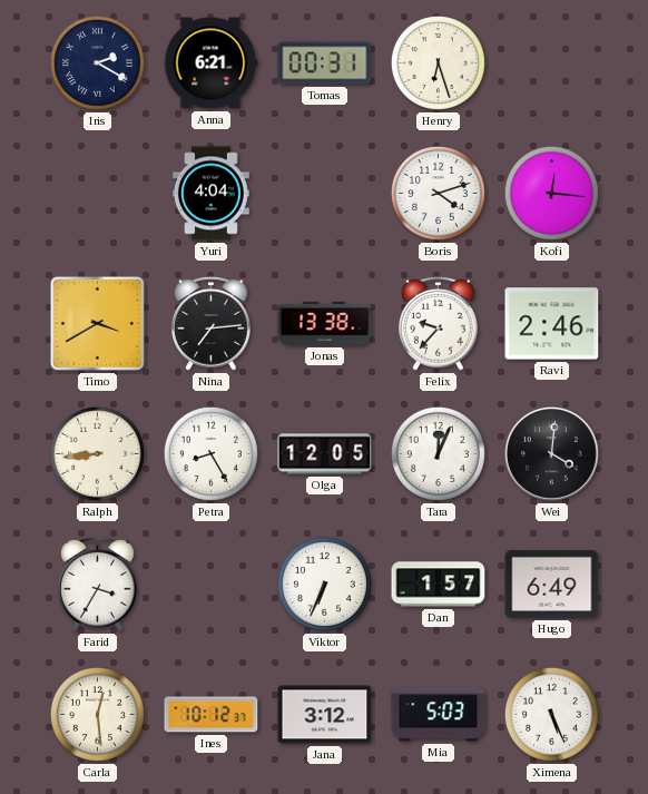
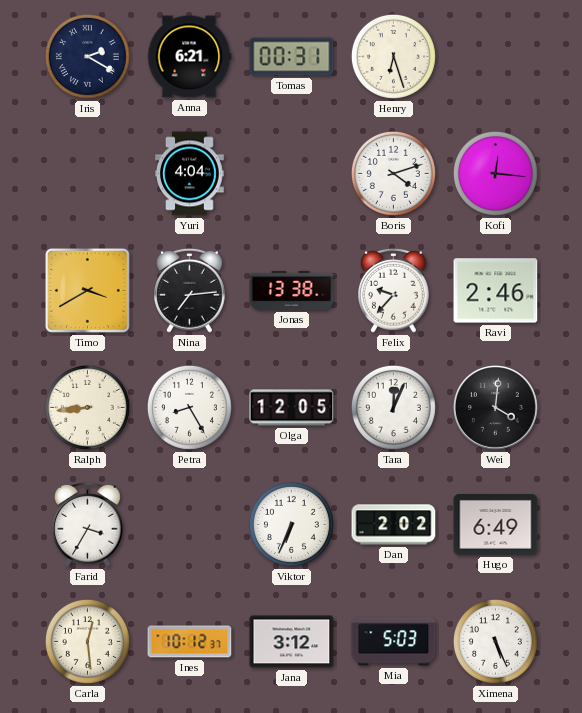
Dan: 1:57 -> 2:02 (394, 525)
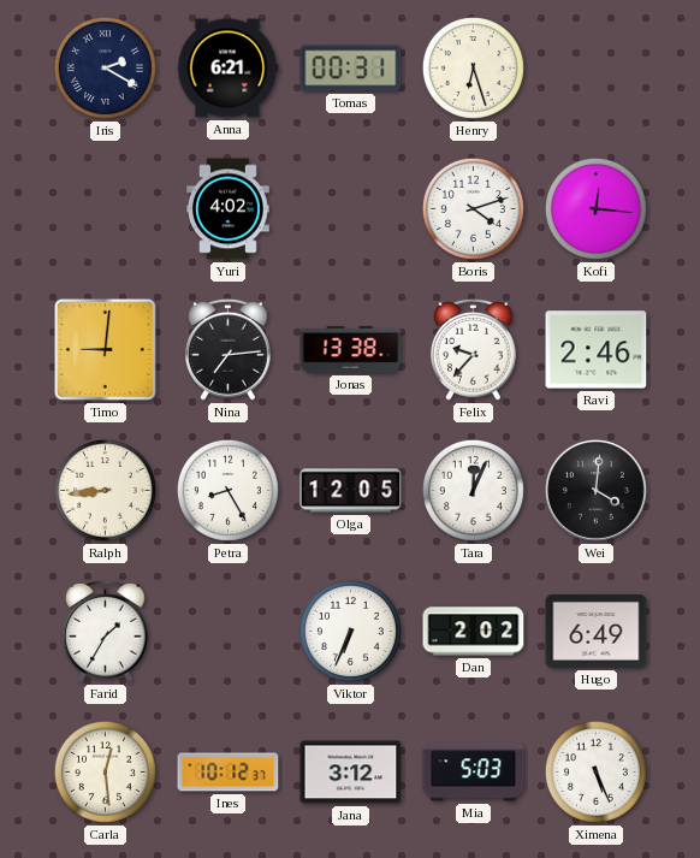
Yuri: 4:04 -> 4:02 (229, 209)
Timo: 3:40 -> 9:01 (105, 349)
Farid: 3:35 -> 1:35 (106, 631)
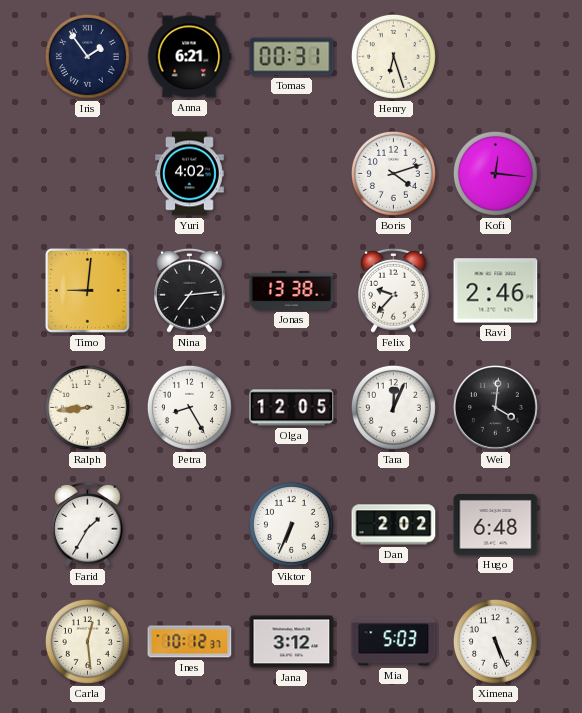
Iris: 2:20 -> 1:54 (87, 56)
Hugo: 6:49 -> 6:48 (496, 524)
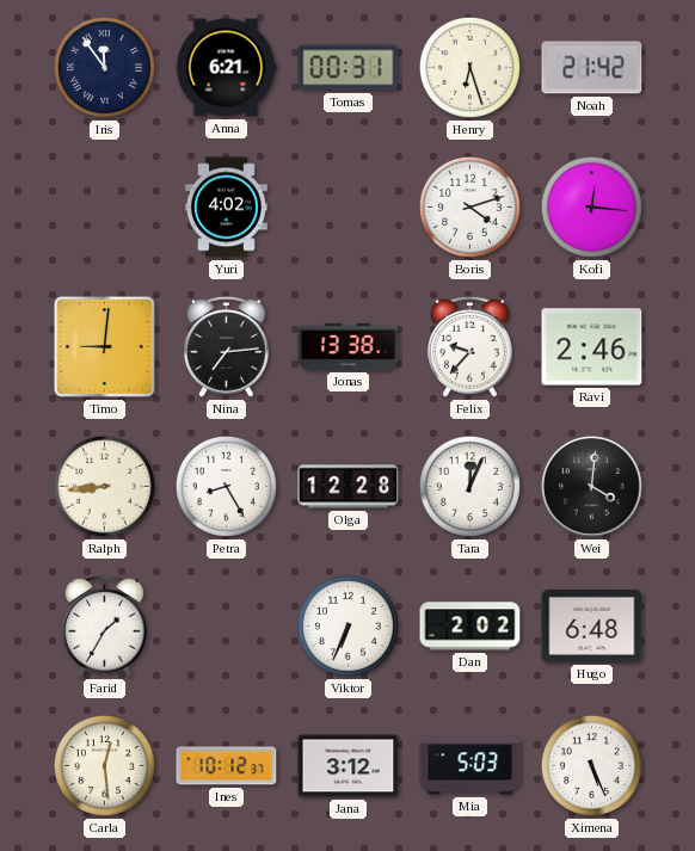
Iris: 1:54 -> 11:54 (104, 67)
Noah: none -> 21:42 (592, 68)
Olga: 12:05 -> 12:28 (349, 487)
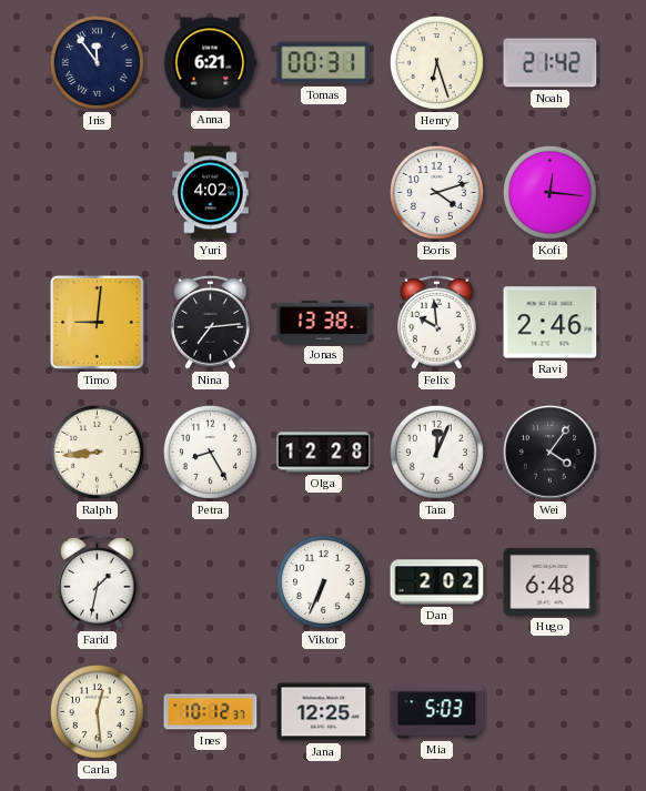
Felix: 9:37 -> 9:59 (437, 322)
Wei: 4:01 -> 4:06 (551, 453)
Farid: 1:35 -> 1:32 (98, 581)
Jana: 3:12 -> 12:25 (324, 712)
Ximena: 5:26 -> none (591, 765)
